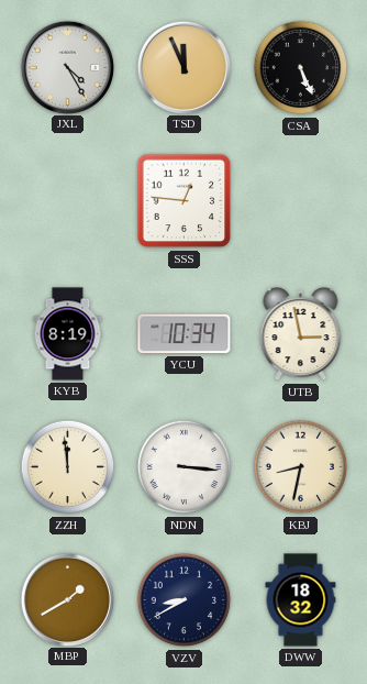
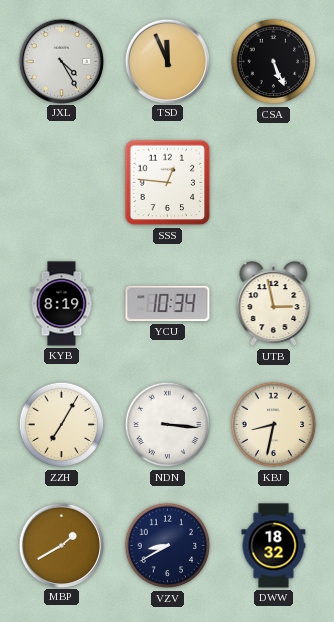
ZZH: 11:59 -> 7:05 (62, 425)
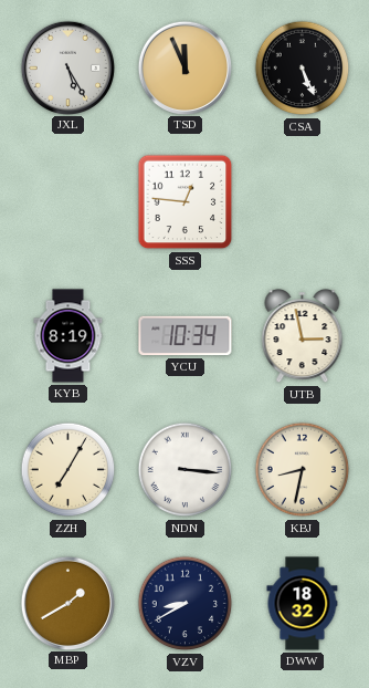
JXL: 4:25 -> 5:25 (67, 67)
